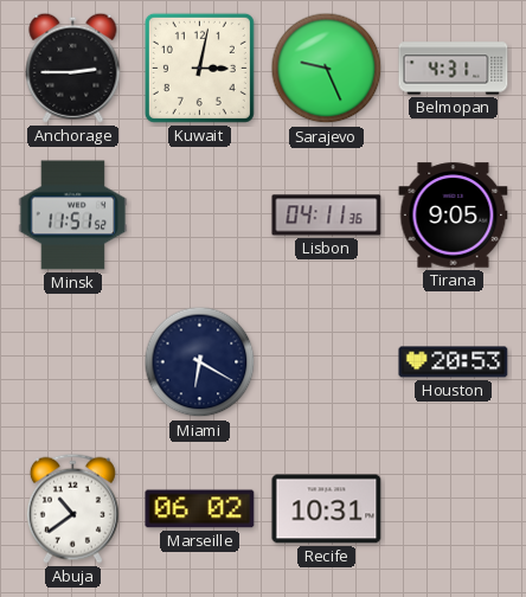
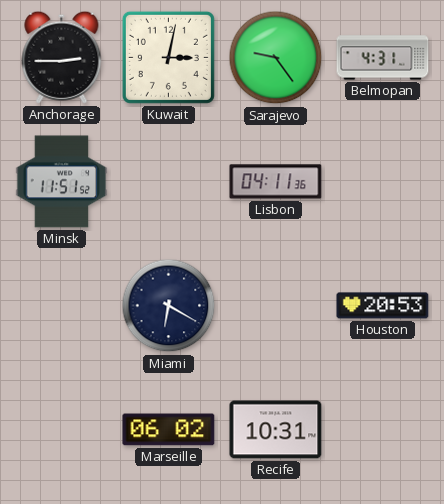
Sarajevo: 9:26 -> 9:24 (276, 58)
Tirana: 9:05 -> none (454, 216)
Abuja: 10:39 -> none (72, 508)
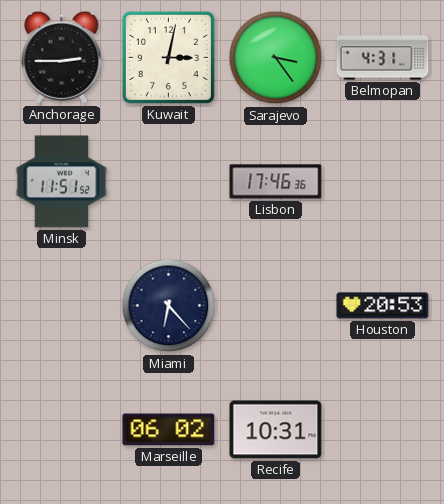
Sarajevo: 9:24 -> 3:24 (276, 58)
Lisbon: 04:11 -> 17:46 (276, 182)
Miami: 6:20 -> 6:23 (169, 306)
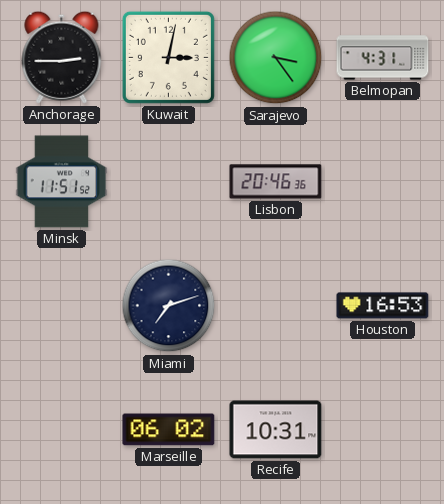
Lisbon: 17:46 -> 20:46 (276, 182)
Miami: 6:23 -> 7:12 (169, 306)
Houston: 20:53 -> 16:53 (383, 306)
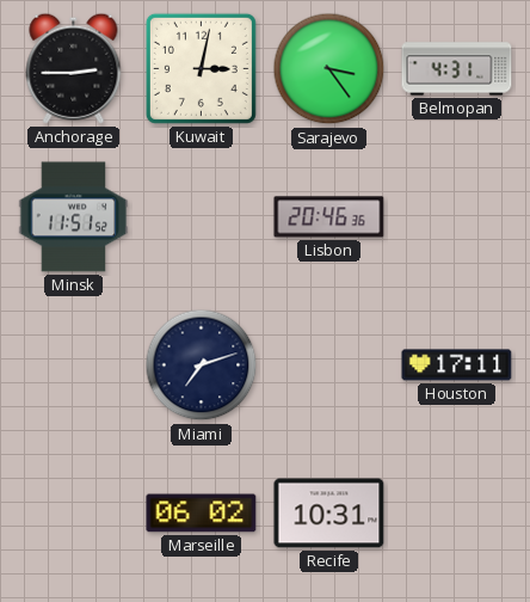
Houston: 16:53 -> 17:11 (457, 365)
